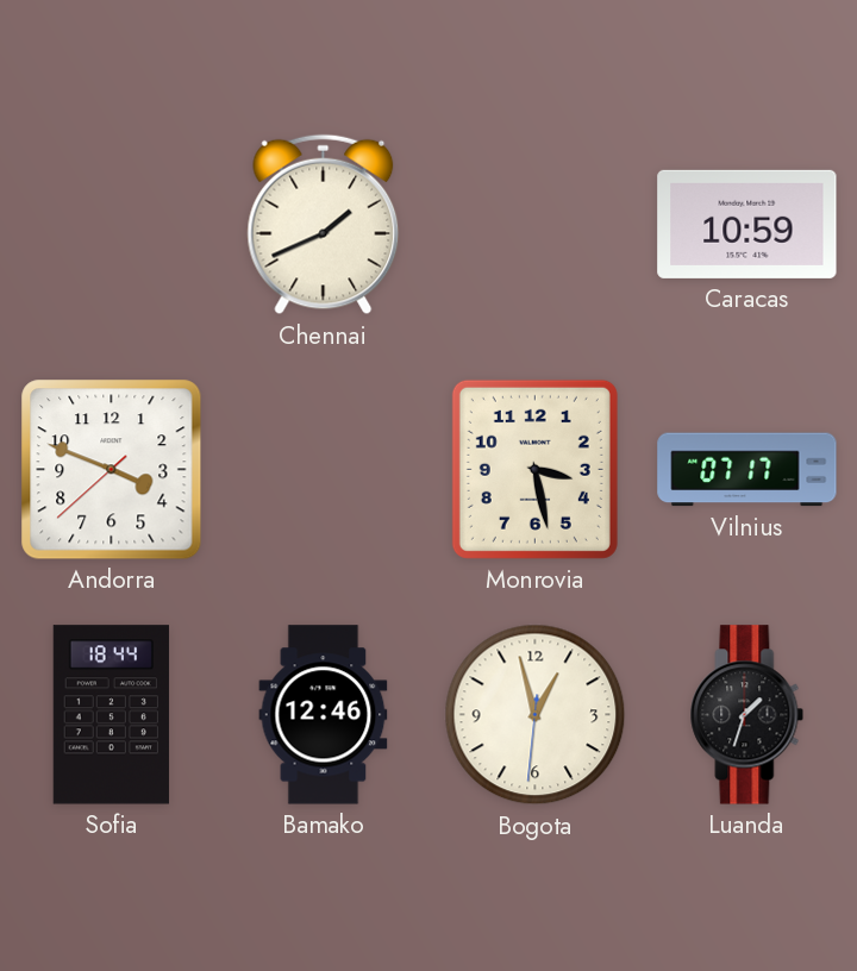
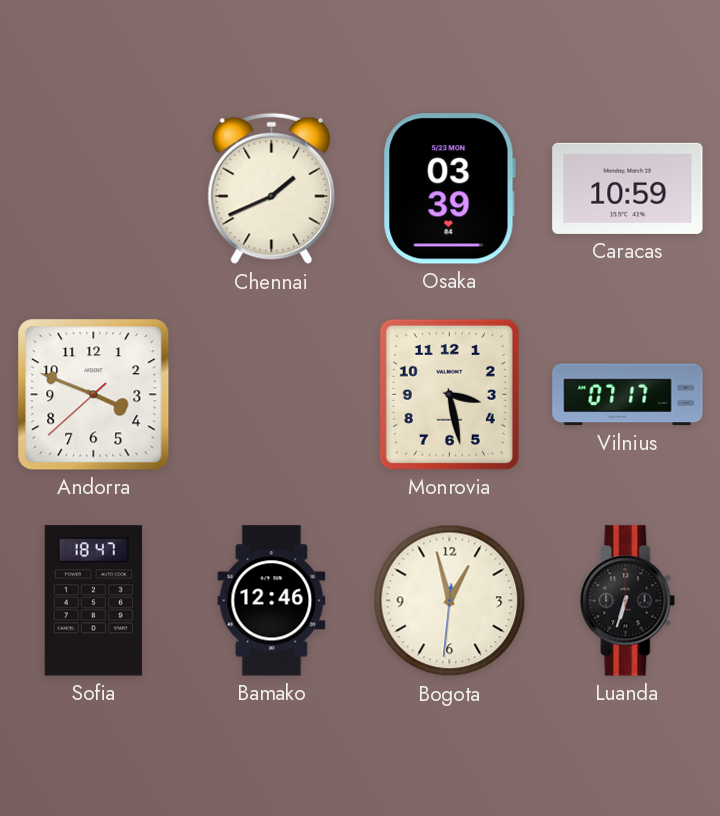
Osaka: none -> 03:39 (449, 189)
Sofia: 18:44 -> 18:47 (93, 601)
Luanda: 1:33 -> 6:33 (628, 601)
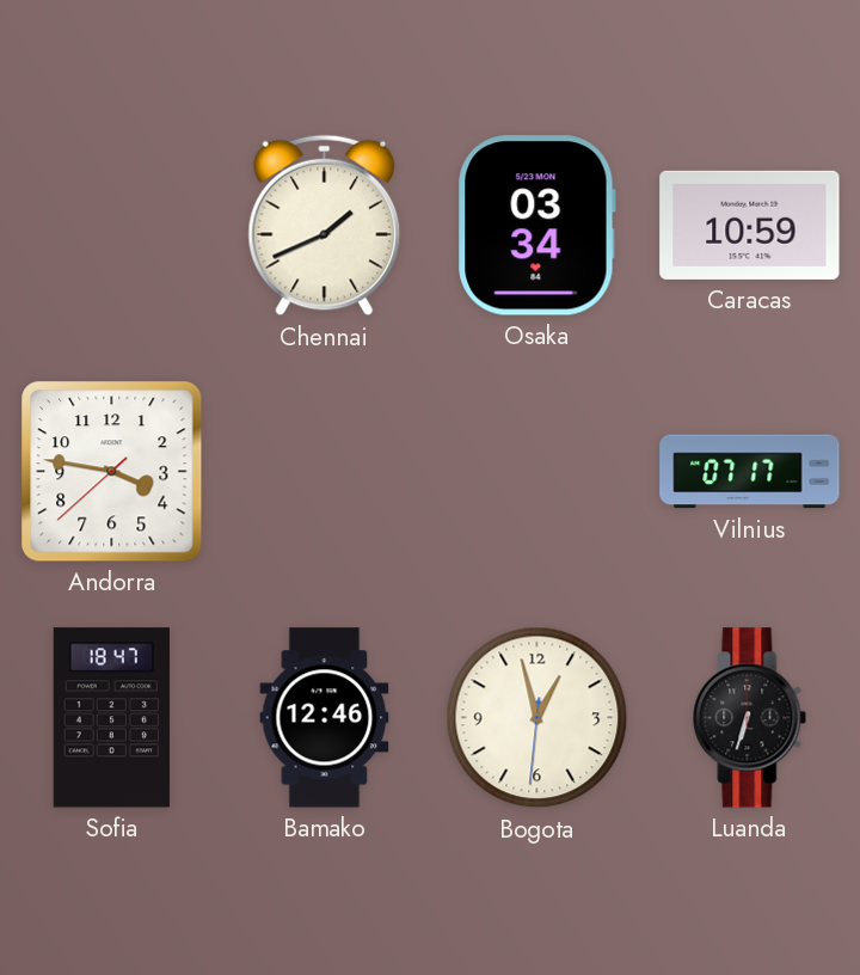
Osaka: 03:39 -> 03:34 (536, 226)
Andorra: 3:48 -> 3:46 (112, 472)
Monrovia: 3:28 -> none (449, 394)
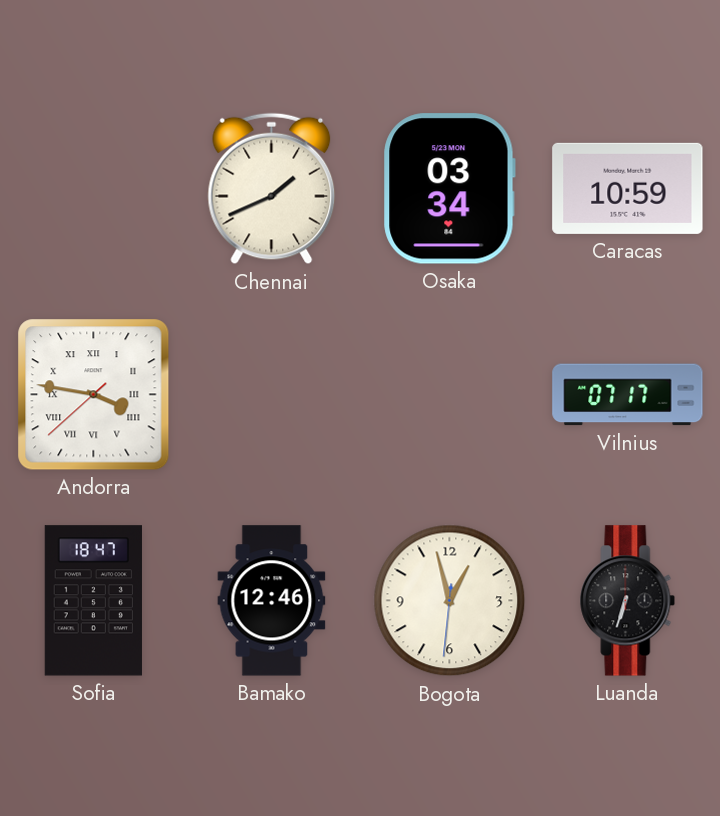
Andorra numerals: Arabic -> Roman (94, 395)
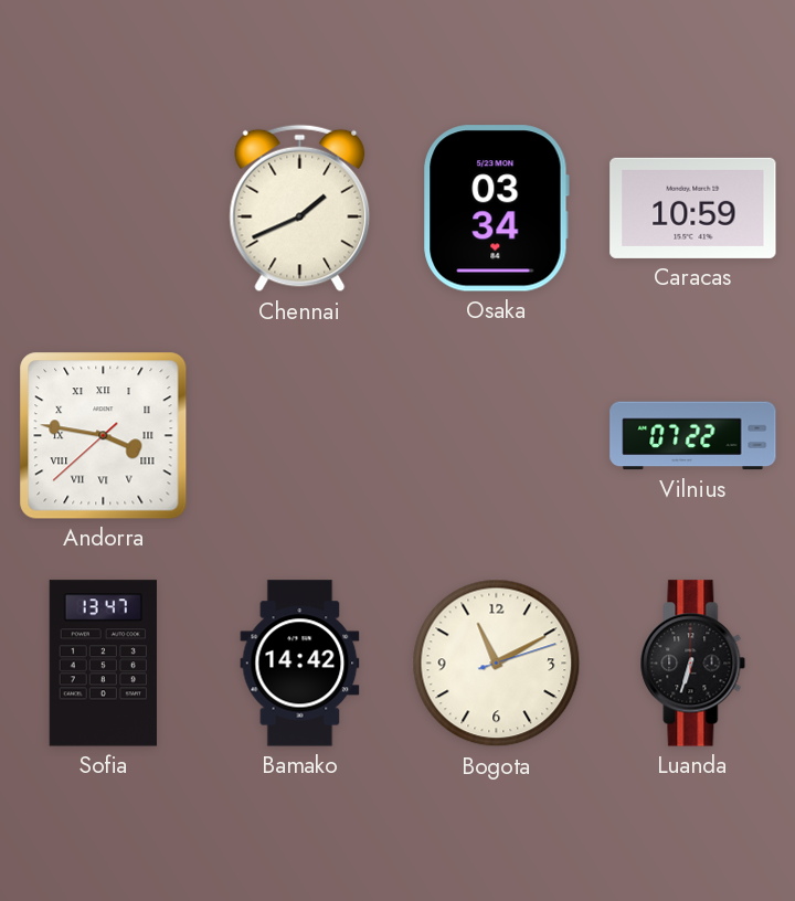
Vilnius: 07:17 -> 07:22 (693, 436)
Sofia: 18:47 -> 13:47 (103, 664)
Bamako: 12:46 -> 14:42 (300, 664)
Bogota: 12:57 -> 11:10 (497, 664)
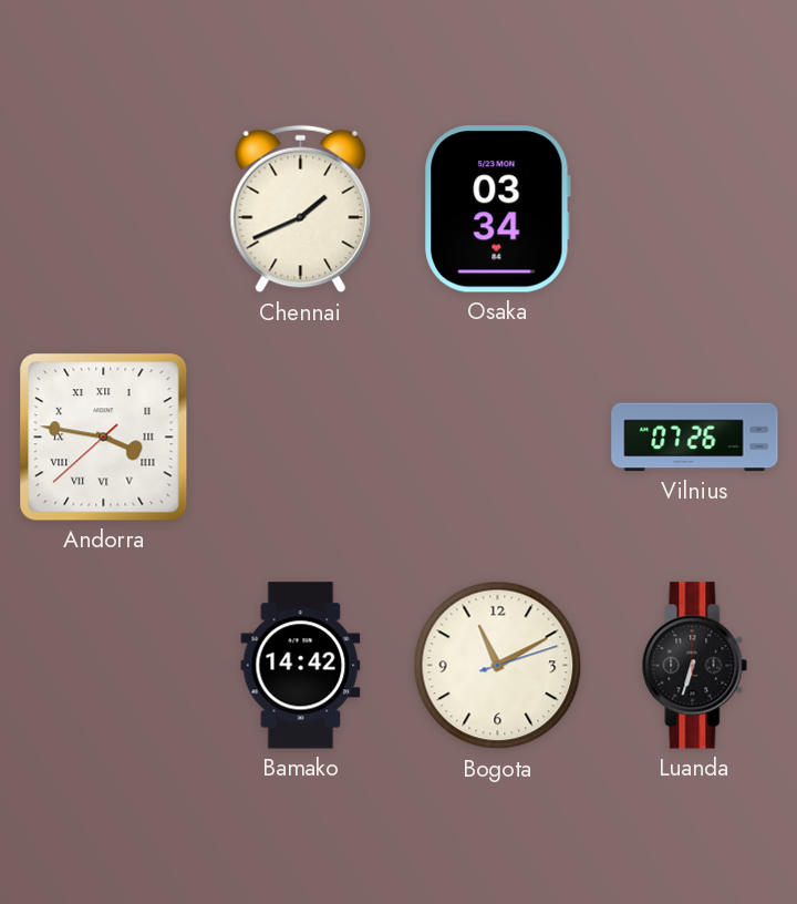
Caracas: 10:59 -> none (693, 208)
Vilnius: 07:22 -> 07:26 (695, 438)
Sofia: 13:47 -> none (103, 664)
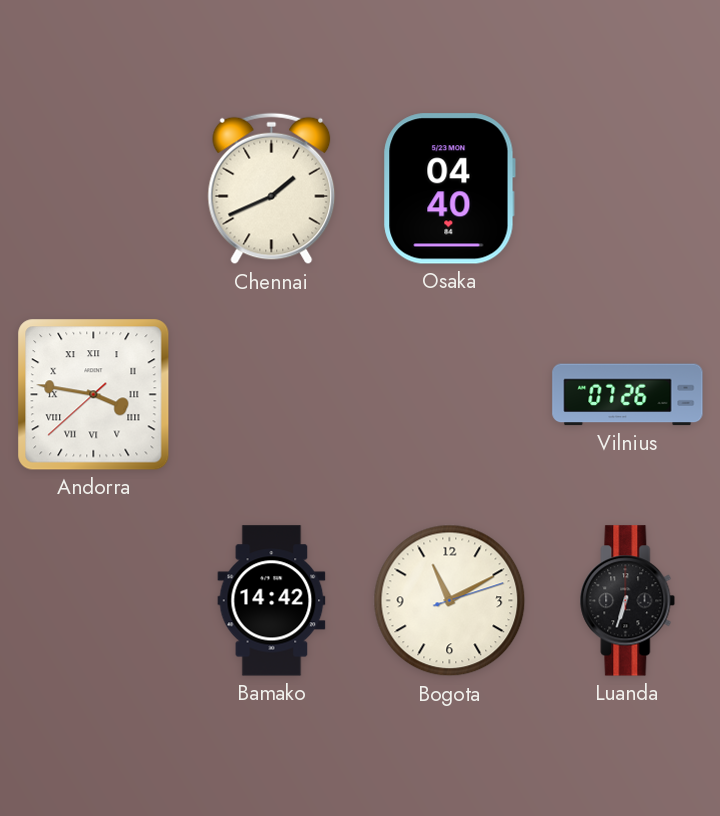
Osaka: 03:34 -> 04:40 (449, 189)
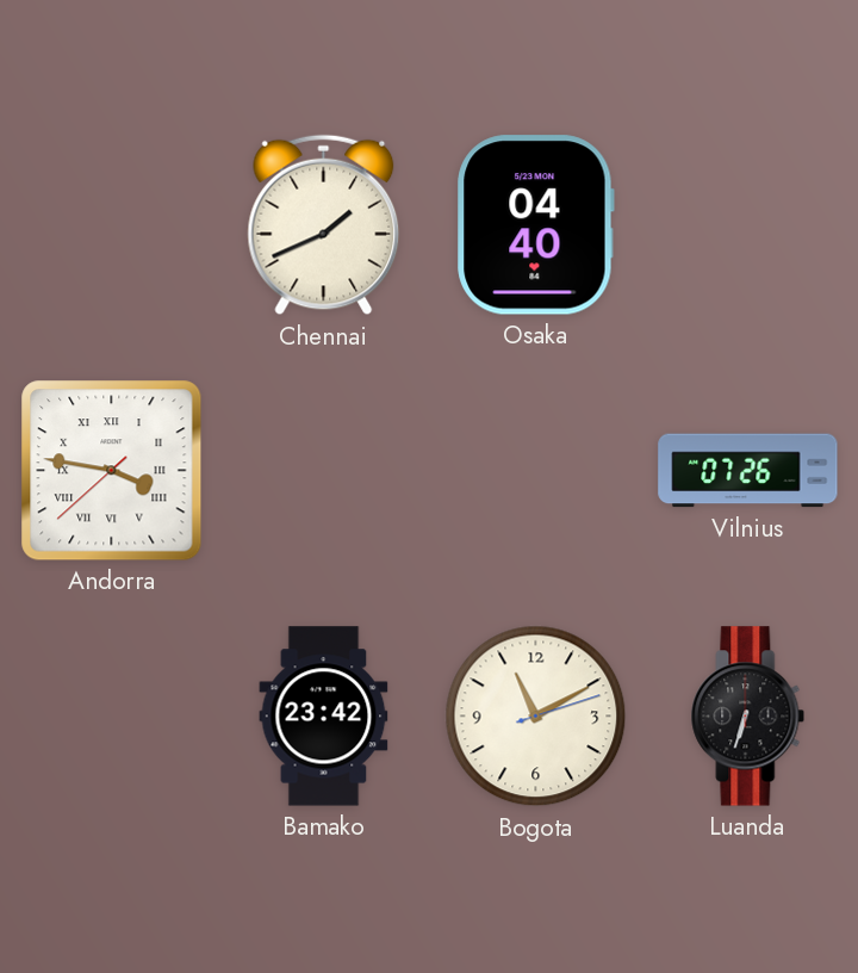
Bamako: 14:42 -> 23:42 (324, 717)
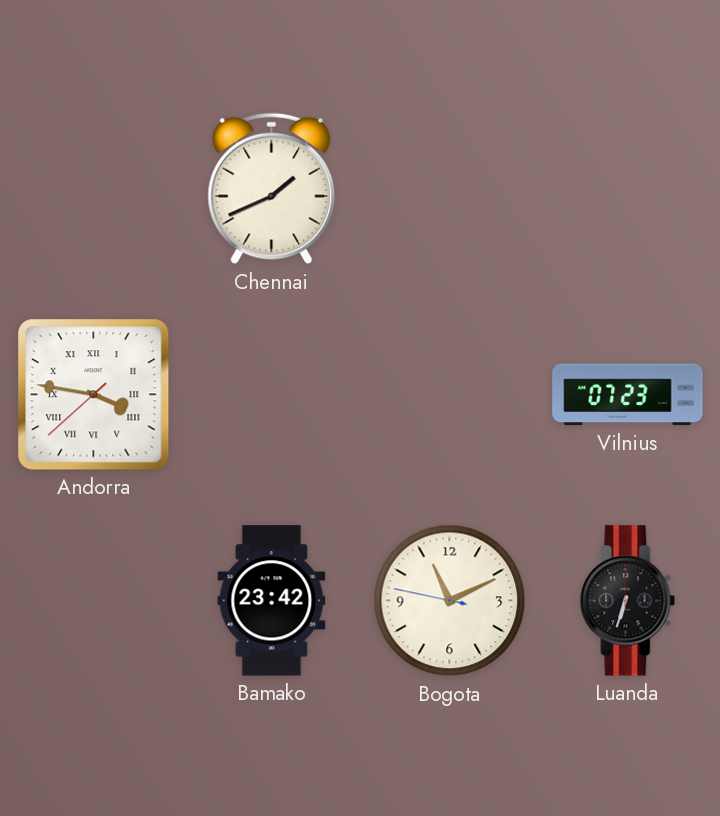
Osaka: 04:40 -> none (535, 225)
Vilnius: 07:26 -> 07:23 (628, 395)
Bogota: 11:10:12 -> 11:10:47 (450, 601)
